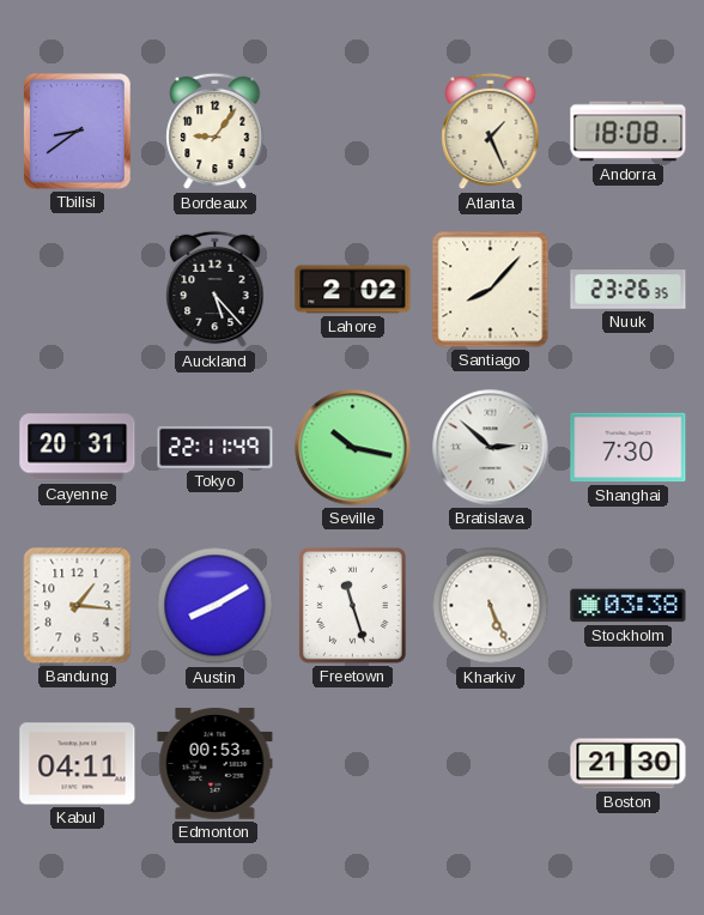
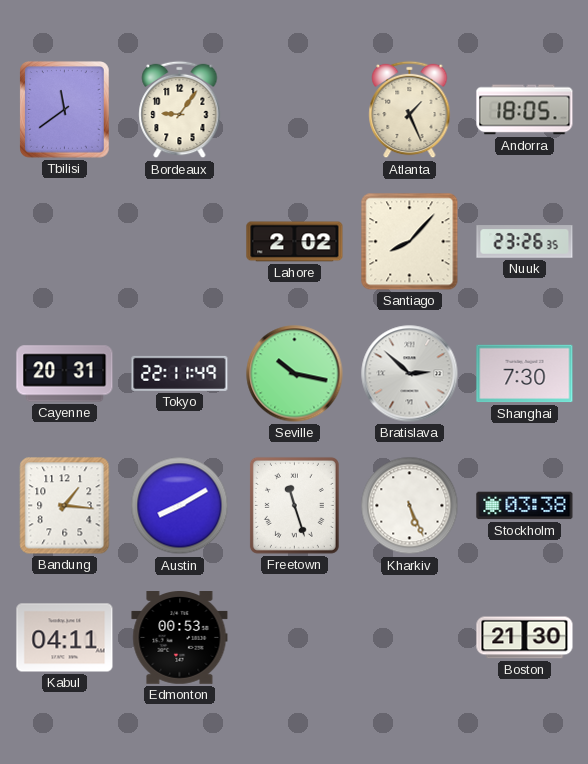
Tbilisi: 8:39 -> 11:39 (65, 110)
Andorra: 18:08 -> 18:05 (525, 110)
Auckland: 5:23 -> none (216, 290)
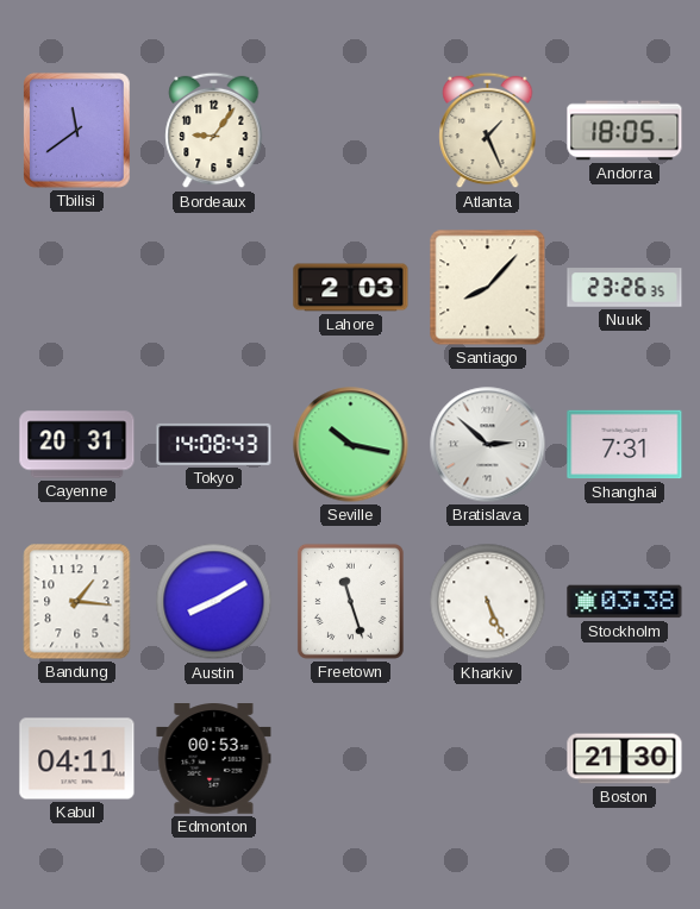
Lahore: 2:02 -> 2:03 (351, 288)
Tokyo: 22:11 -> 14:08 (214, 444)
Shanghai: 7:30 -> 7:31 (625, 445)
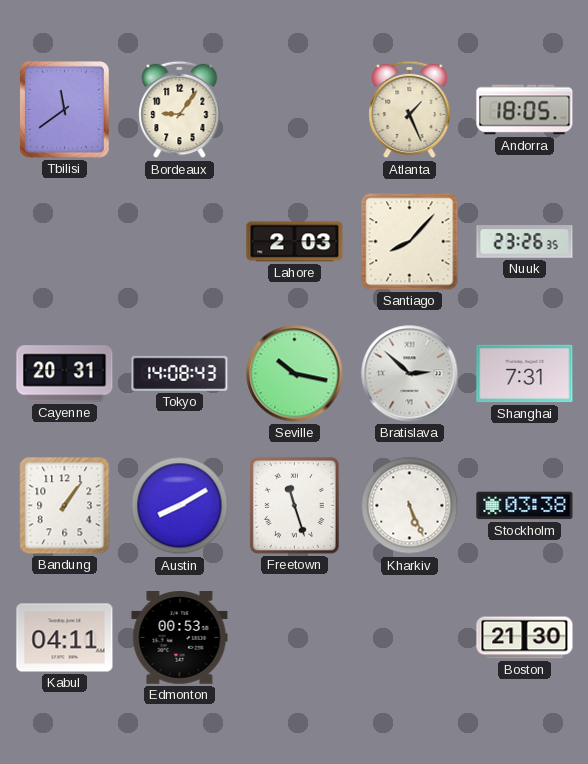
Bandung: 1:16 -> 1:06 (65, 506)
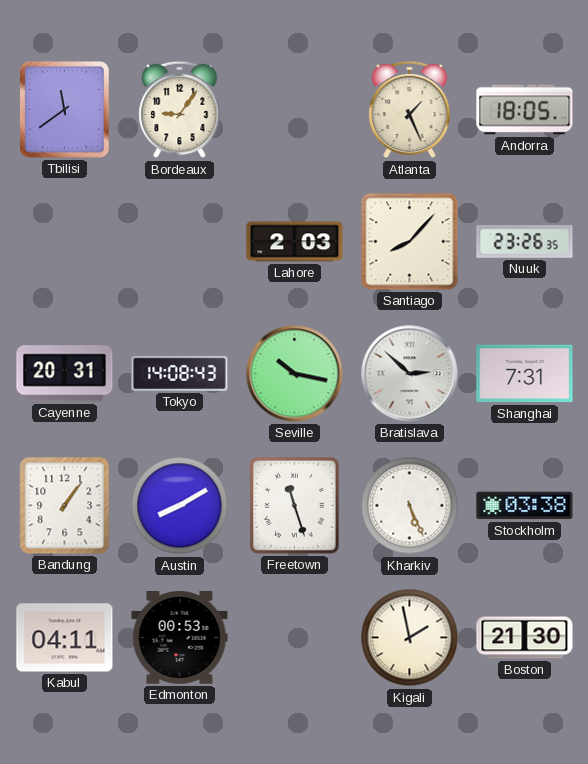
Kigali: none -> 1:58 (410, 638)
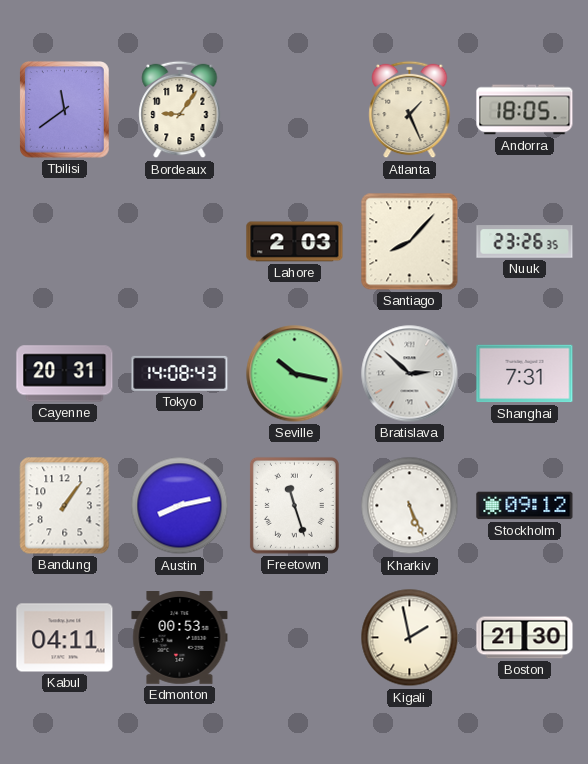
Austin: 8:10 -> 8:13 (180, 506)
Stockholm: 03:38 -> 09:12 (525, 506)
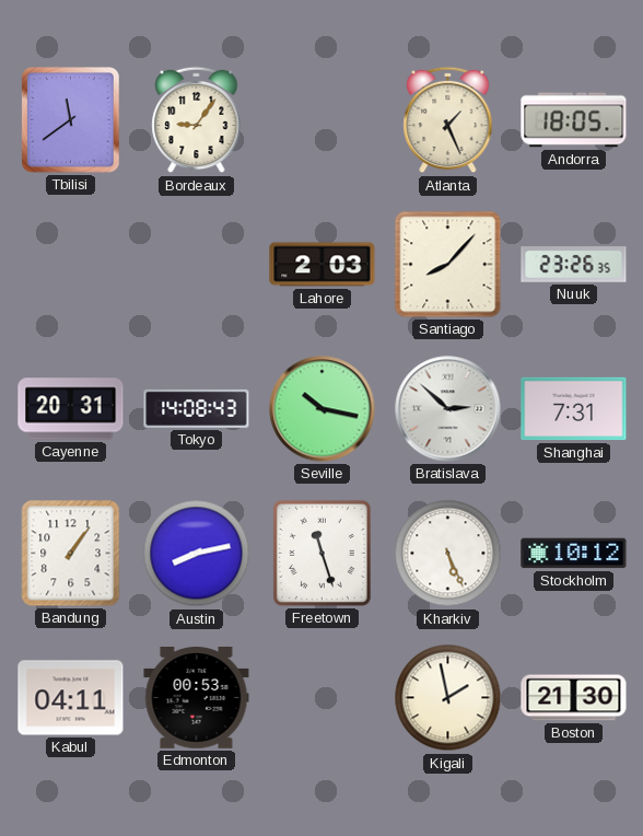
Stockholm: 09:12 -> 10:12 (574, 554)
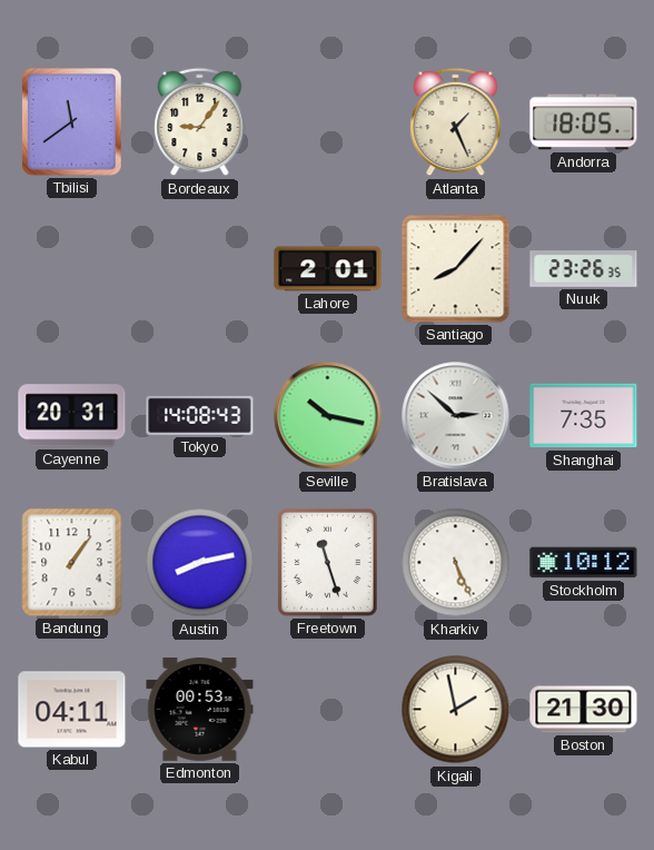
Lahore: 2:03 -> 2:01 (328, 269)
Shanghai: 7:31 -> 7:35 (584, 416)
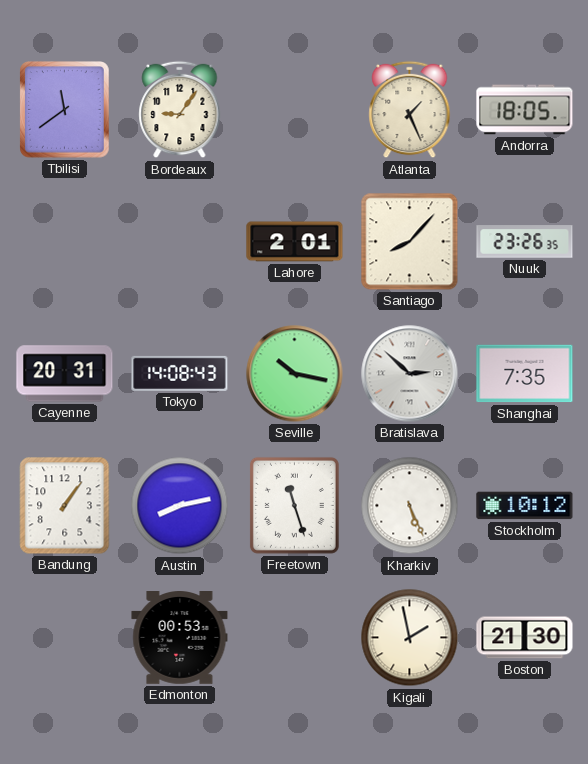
Kabul: 04:11 -> none (72, 710)
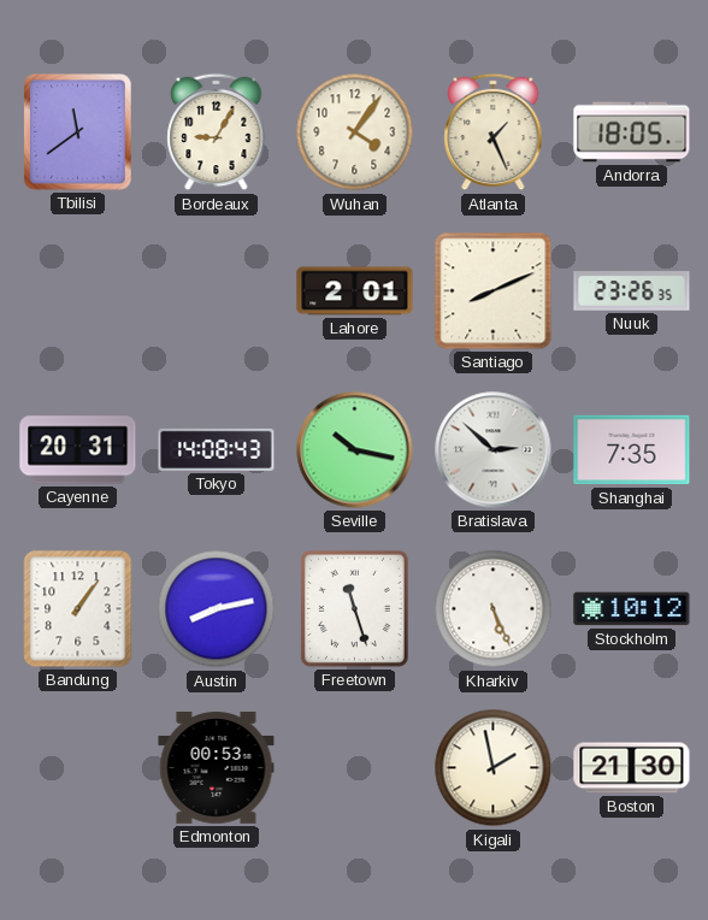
Bordeaux: 9:06 -> 9:05 (217, 132)
Wuhan: none -> 4:06 (355, 132)
Santiago: 8:07 -> 8:11 (494, 291)
